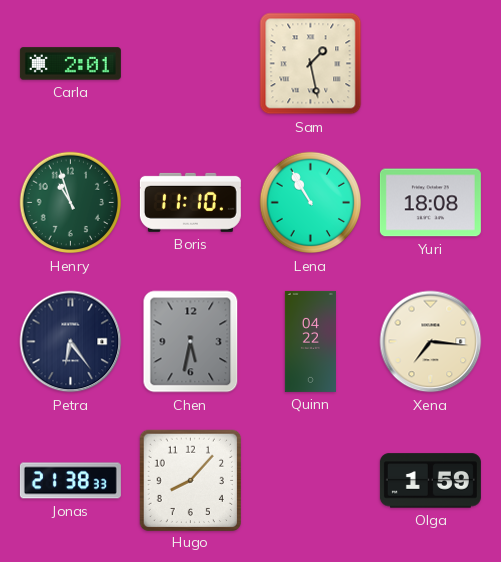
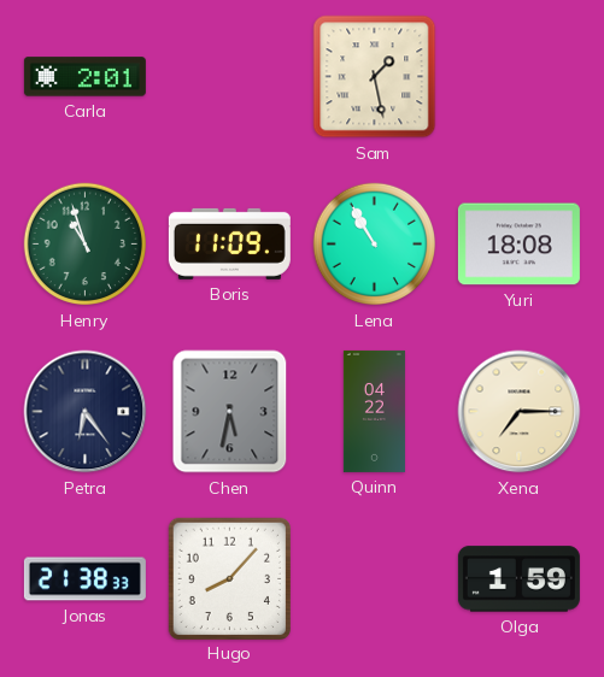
Boris: 11:10 -> 11:09 (229, 243)
Xena: 7:16 -> 7:15 (520, 412)
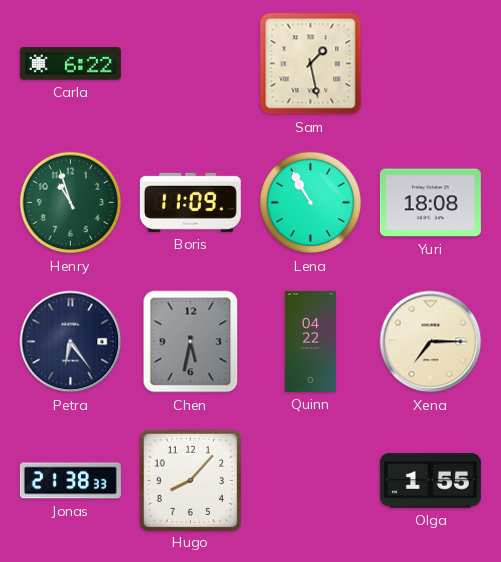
Carla: 2:01 -> 6:22 (70, 64)
Olga: 1:59 -> 1:55 (430, 481)
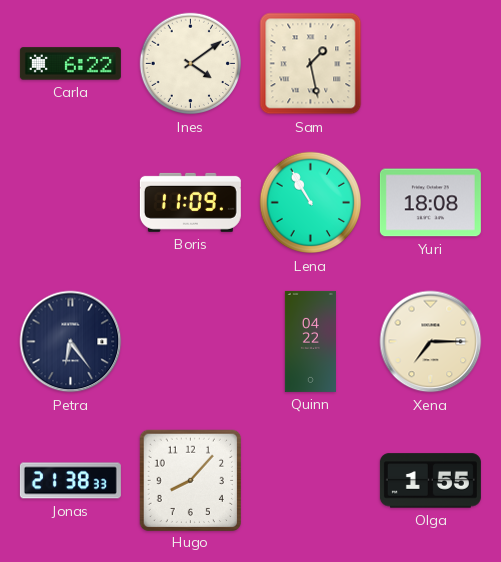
Ines: none -> 4:09 (191, 64)
Henry: 10:57 -> none (71, 203)
Chen: 5:32 -> none (191, 342)
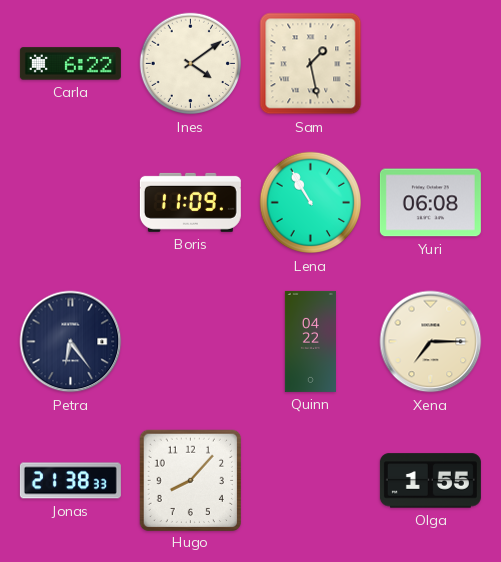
Yuri: 18:08 -> 06:08 (430, 203)
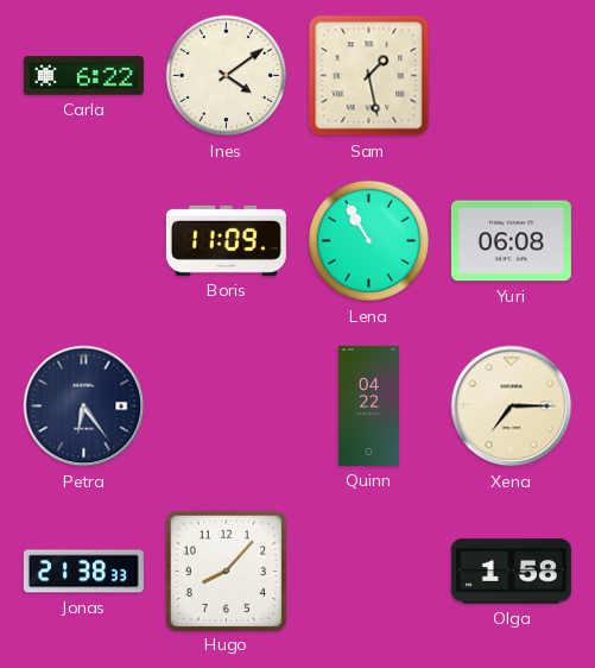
Olga: 1:55 -> 1:58 (511, 572)
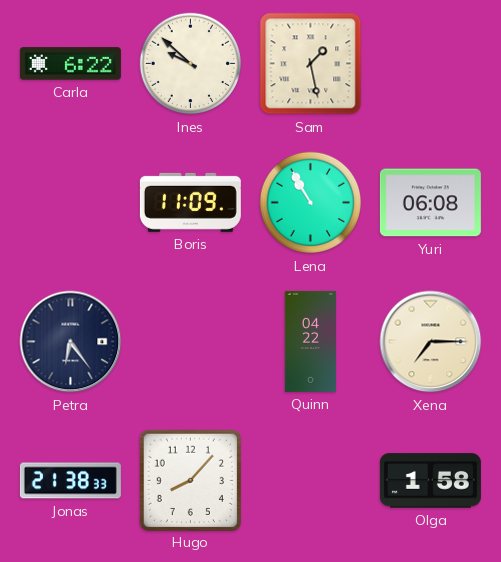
Ines: 4:09 -> 9:52 (191, 64)
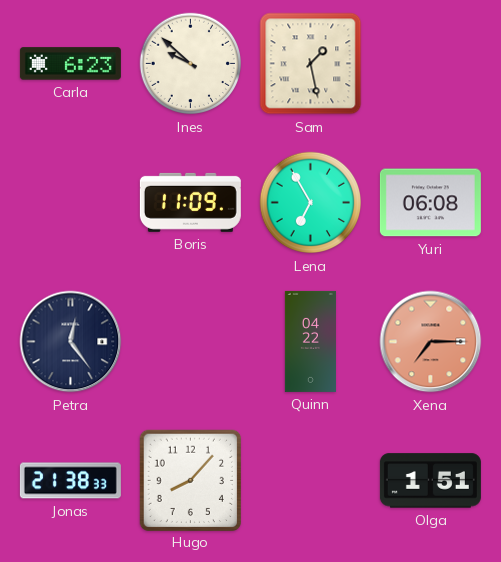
Carla: 6:22 -> 6:23 (70, 64)
Lena: 10:55 -> 6:55 (311, 203)
Petra: 6:24 -> 12:24 (71, 342)
Xena dial: cream -> salmon (431, 342)
Olga: 1:58 -> 1:51 (430, 481)
